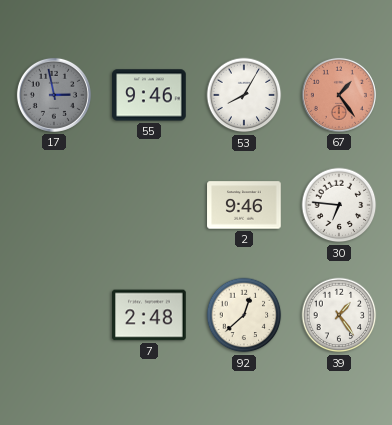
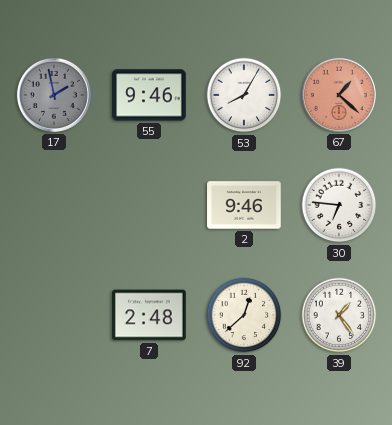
17: 2:58 -> 1:58 (54, 95)
67: 1:24 -> 1:22 (339, 95)
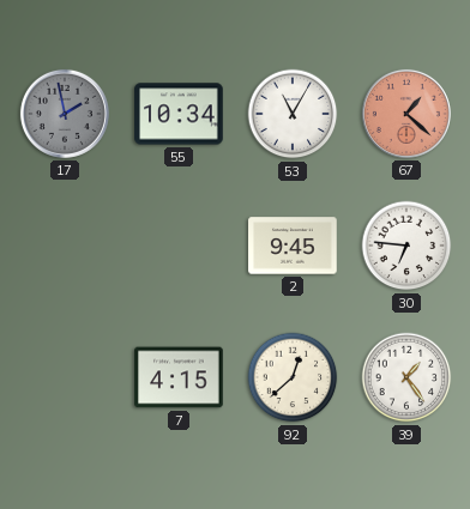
55: 9:46 -> 10:34 (179, 114)
53: 8:05 -> 11:05 (293, 114)
2: 9:46 -> 9:45 (293, 246)
7: 2:48 -> 4:15 (179, 377)
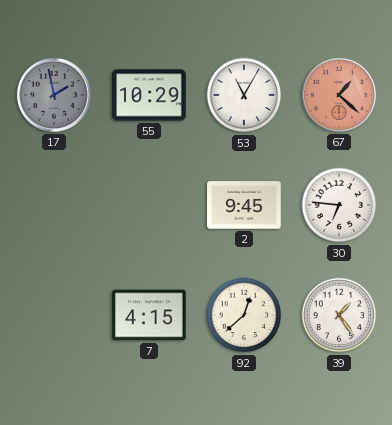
55: 10:34 -> 10:29 (149, 95)
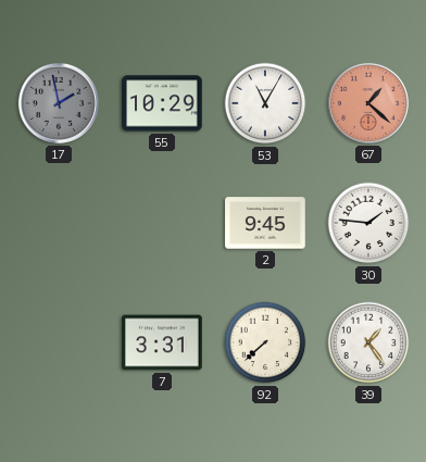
30: 6:46 -> 1:46 (368, 223)
7: 4:15 -> 3:31 (162, 342)
92: 12:38 -> 7:38 (265, 342)
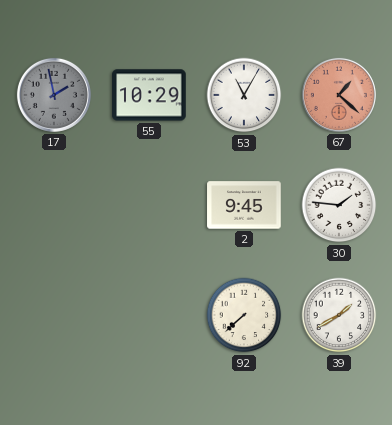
7: 3:31 -> none (162, 342)
39: 1:24 -> 1:40 (339, 315)
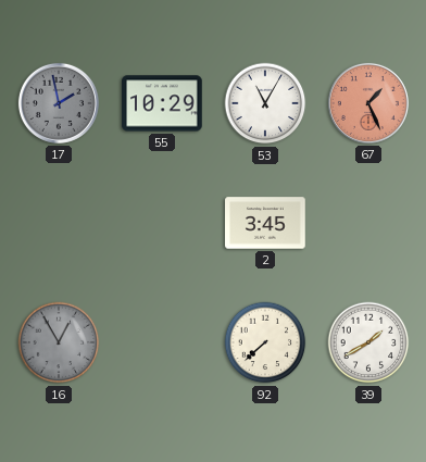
67: 1:22 -> 1:26 (368, 103)
2: 9:45 -> 3:45 (265, 223)
30: 1:46 -> none (339, 205)
16: none -> 12:55 (59, 342)
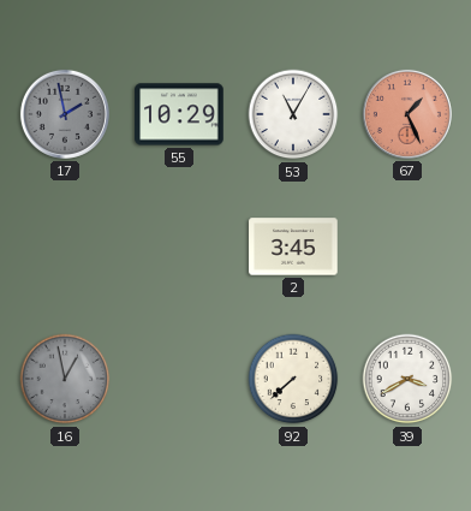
16: 12:55 -> 12:58 (65, 379)
39: 1:40 -> 3:40 (407, 379)
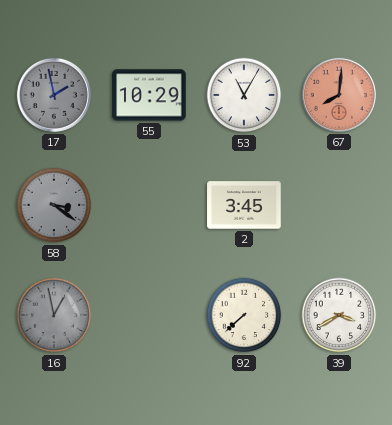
67: 1:26 -> 8:01 (339, 95)
58: none -> 3:21 (54, 205)
